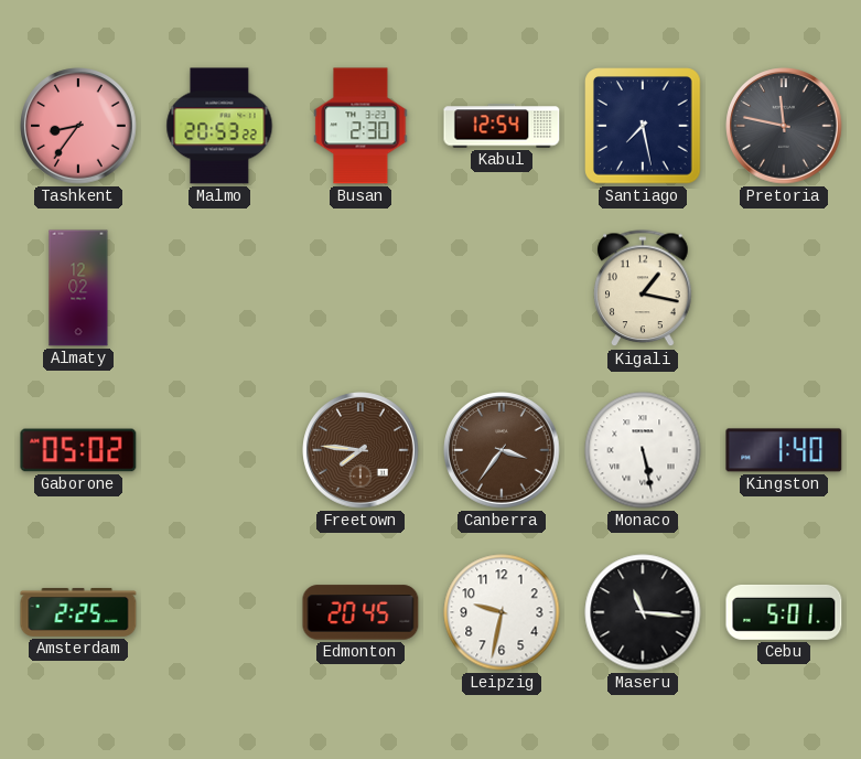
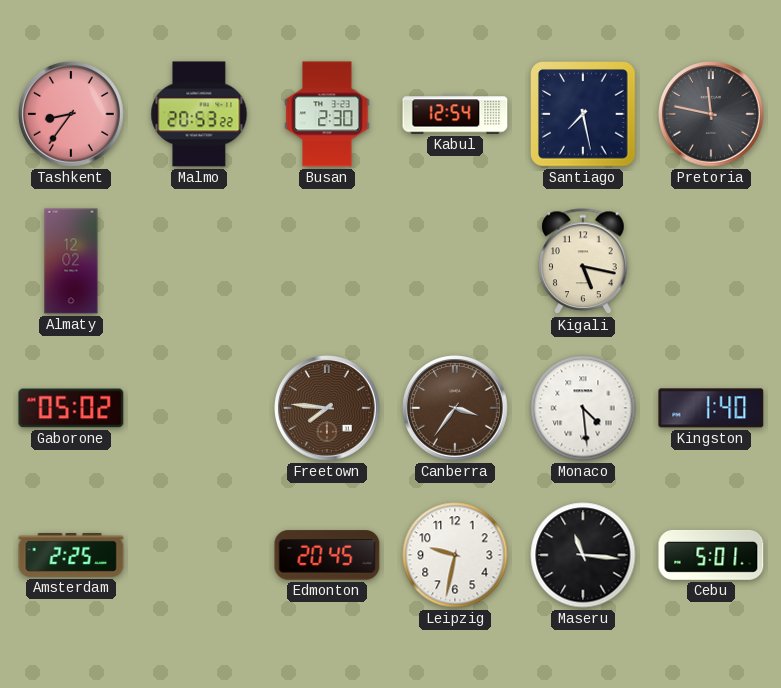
Kigali: 1:17 -> 5:17 (583, 262)
Monaco: 5:28 -> 4:29 (583, 408)
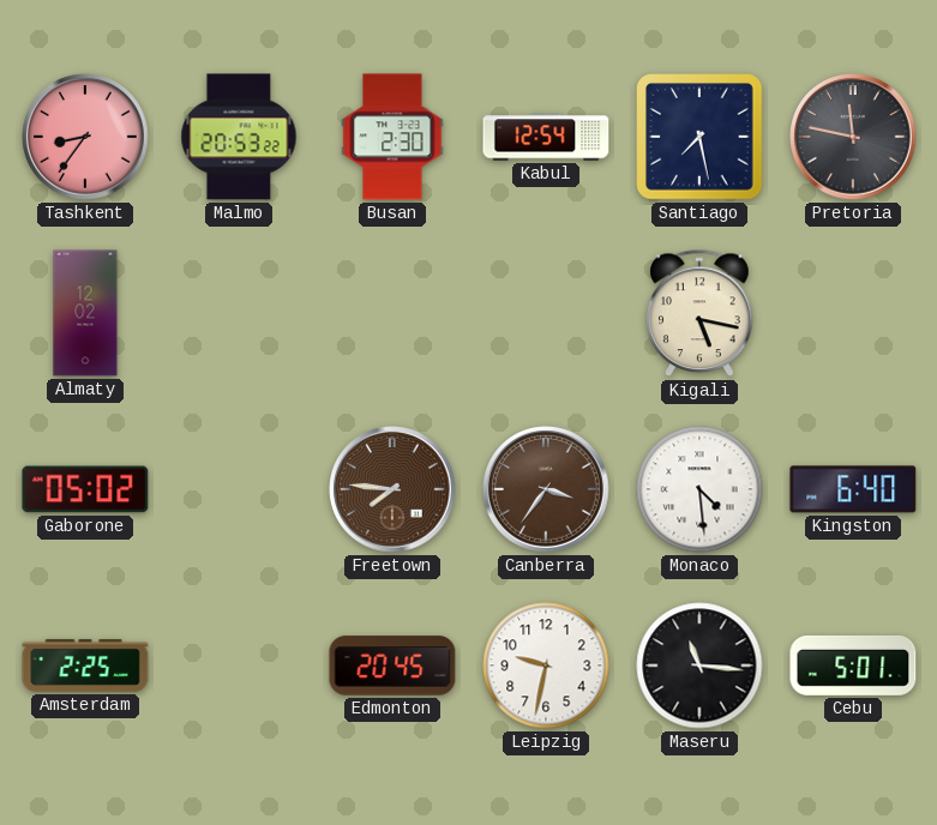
Kingston: 1:40 -> 6:40 (853, 489)
